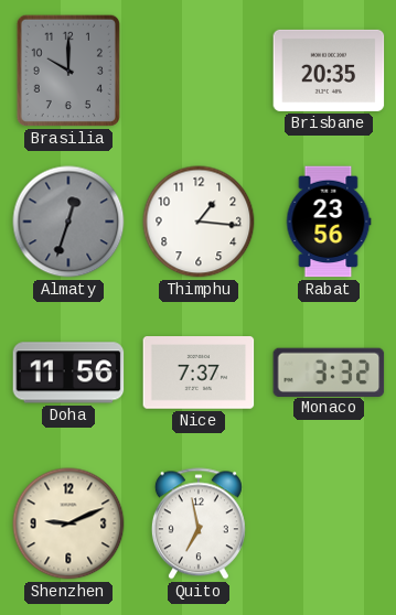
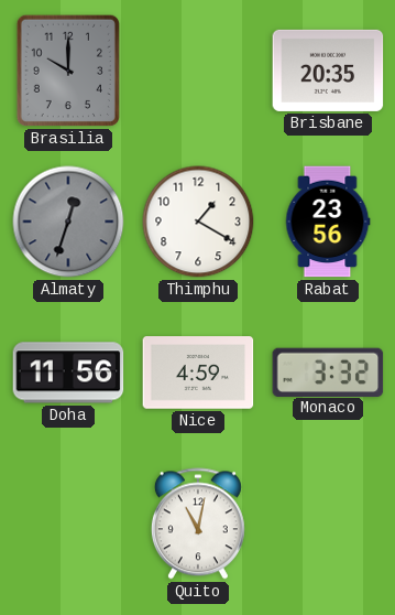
Thimphu: 1:16 -> 1:20 (198, 222)
Nice: 7:37 -> 4:59 (198, 374)
Shenzhen: 9:11 -> none (68, 524)
Quito: 6:58 -> 11:02 (198, 524)
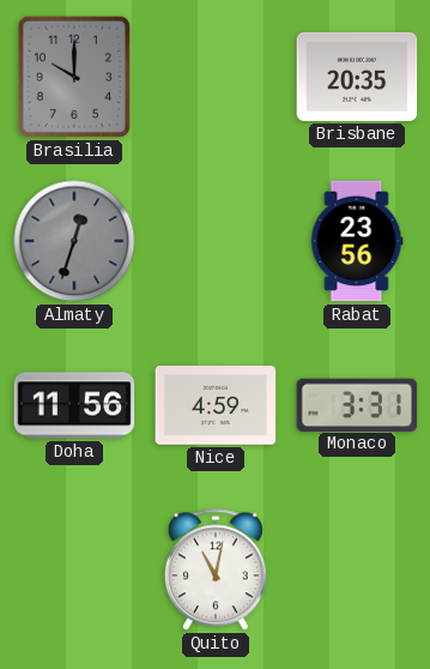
Thimphu: 1:20 -> none (198, 222)
Monaco: 3:32 -> 3:31 (357, 404)
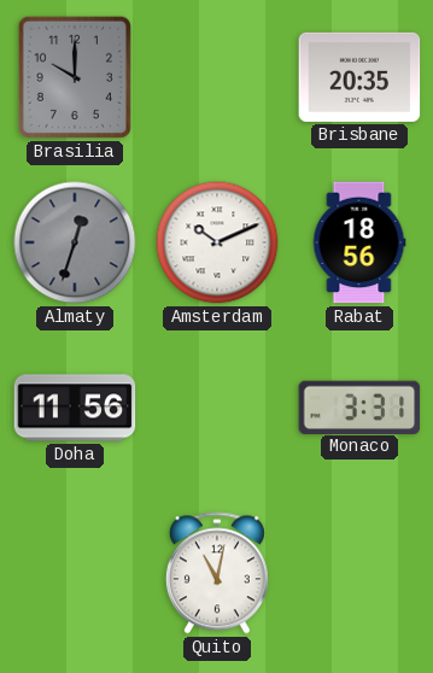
Amsterdam: none -> 10:11 (217, 242)
Rabat: 23:56 -> 18:56 (359, 242)
Nice: 4:59 -> none (216, 406)
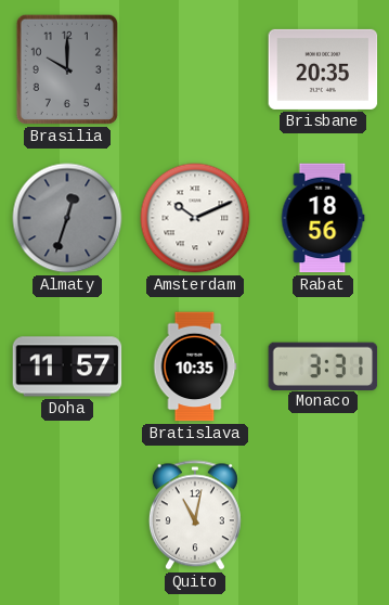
Doha: 11:56 -> 11:57 (67, 366)
Bratislava: none -> 10:35 (195, 366)
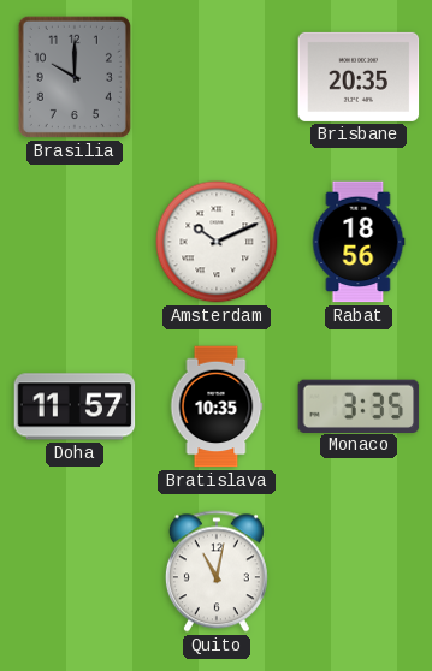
Almaty: 12:33 -> none (67, 218)
Monaco: 3:31 -> 3:35 (359, 405)
